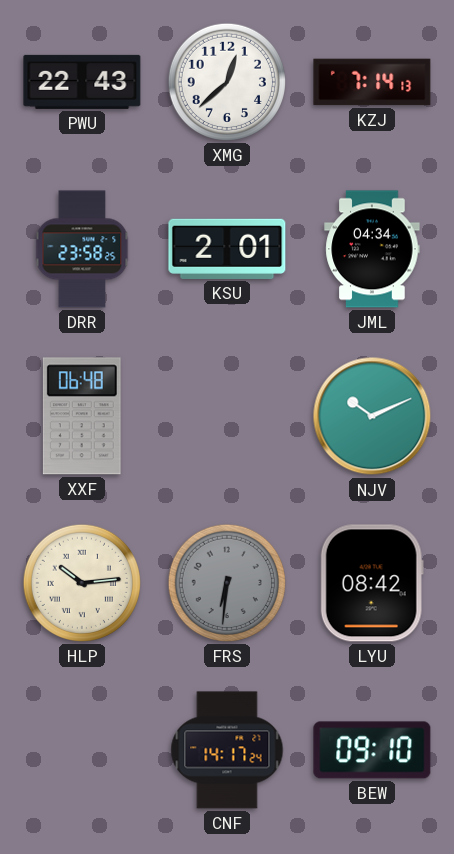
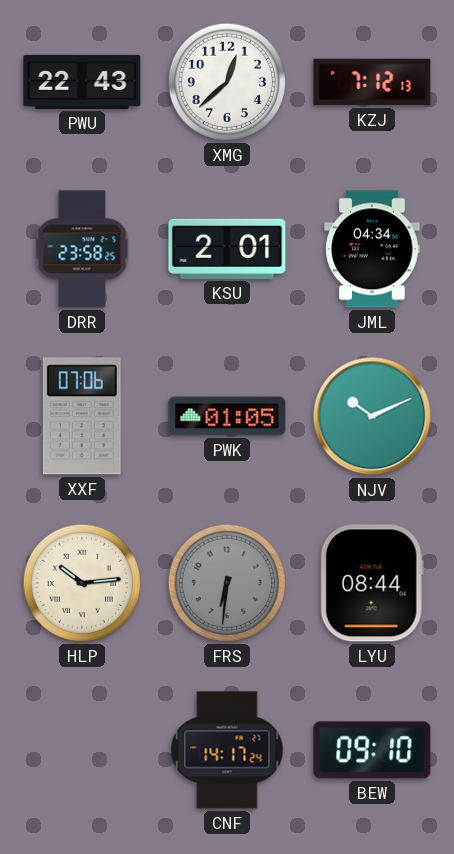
KZJ: 7:14 -> 7:12 (372, 82)
XXF: 06:48 -> 07:06 (82, 416)
PWK: none -> 01:05 (227, 416)
LYU: 08:42 -> 08:44 (372, 583)
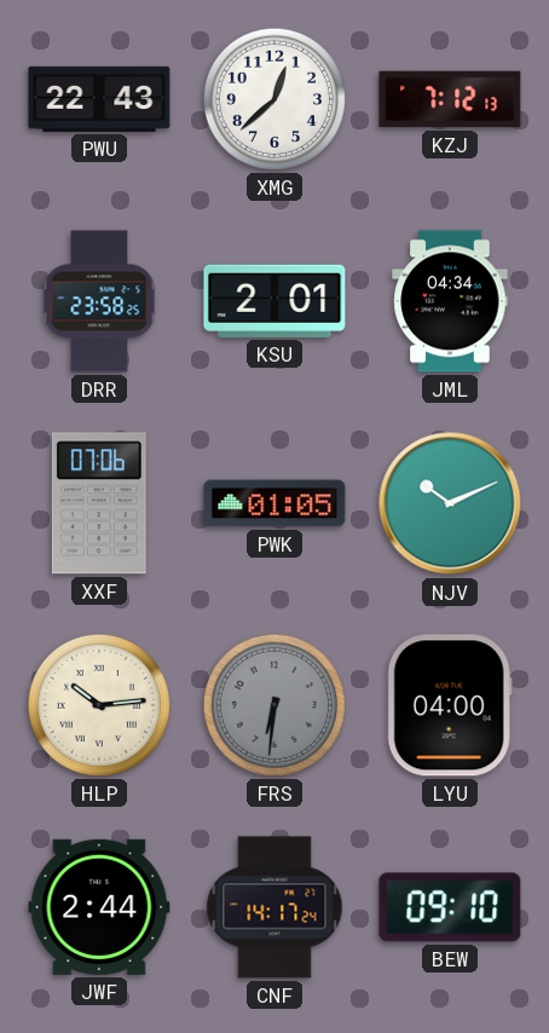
LYU: 08:44 -> 04:00 (450, 705)
JWF: none -> 2:44 (99, 907)
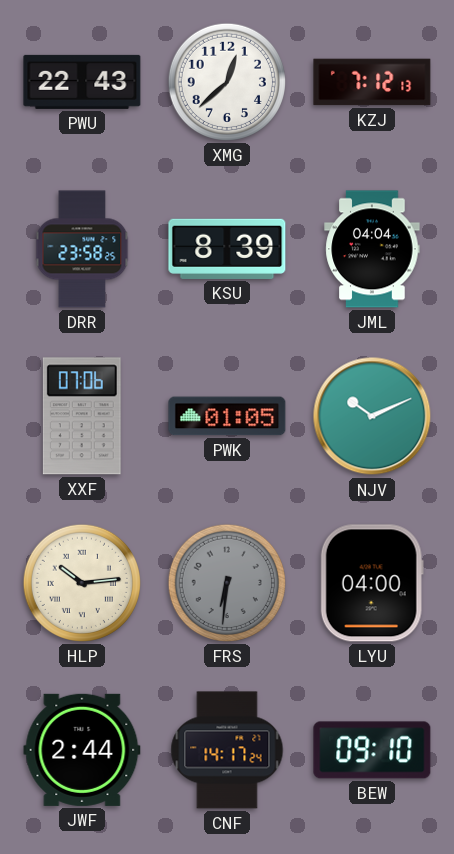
KSU: 2:01 -> 8:39 (227, 249)
JML: 04:34 -> 04:04 (372, 249)
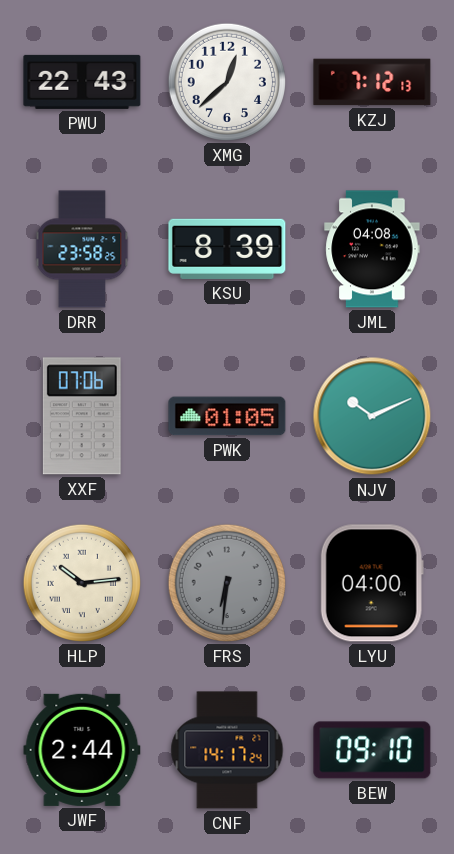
JML: 04:04 -> 04:08 (372, 249)
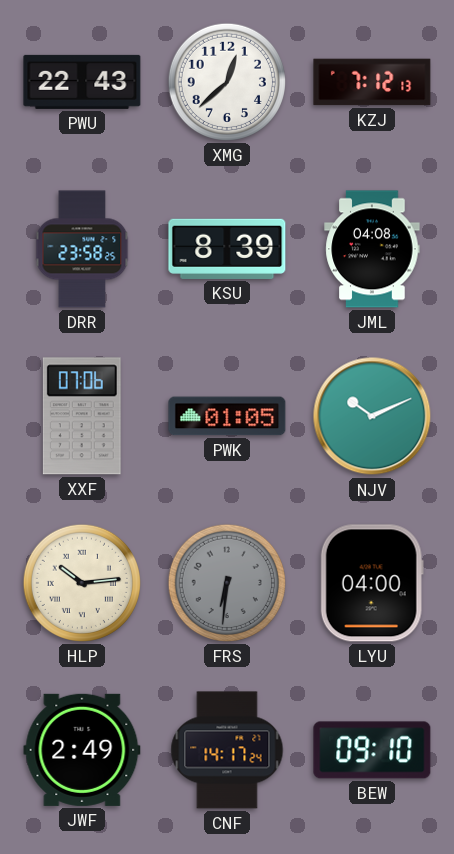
JWF: 2:44 -> 2:49 (82, 750)
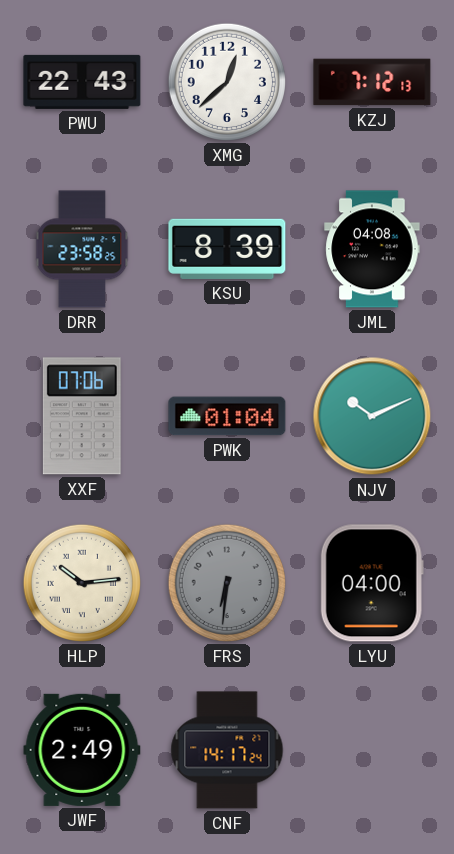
PWK: 01:05 -> 01:04 (227, 416)
BEW: 09:10 -> none (372, 750)
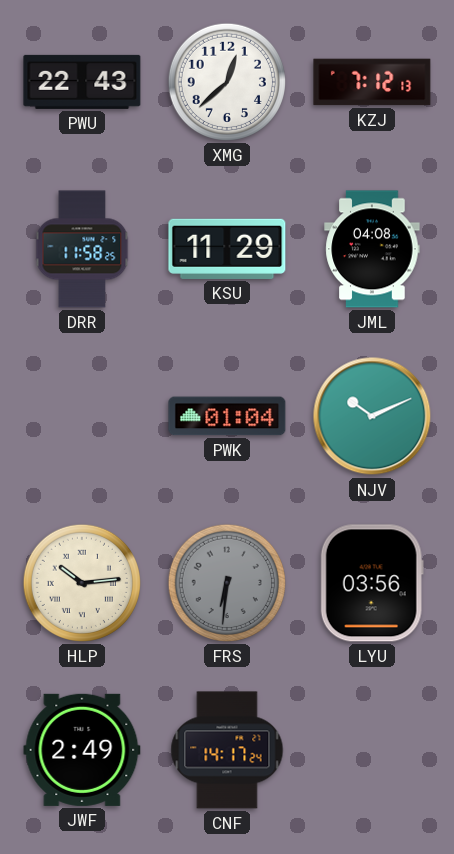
DRR: 23:58 -> 11:58 (82, 249)
KSU: 8:39 -> 11:29 (227, 249)
XXF: 07:06 -> none (82, 416)
LYU: 04:00 -> 03:56 (372, 583)
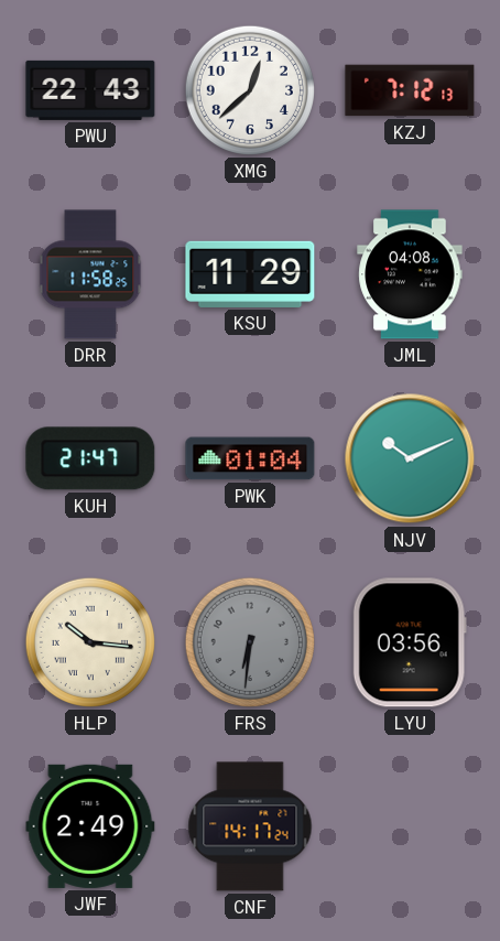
KUH: none -> 21:47 (90, 458)
HLP: 10:14 -> 10:16 (90, 642)
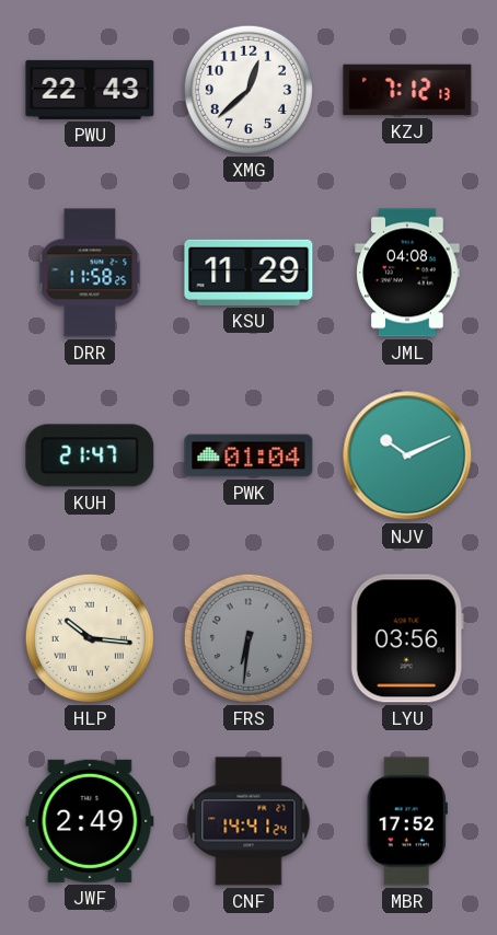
CNF: 14:17 -> 14:41 (248, 821)
MBR: none -> 17:52 (407, 821)
